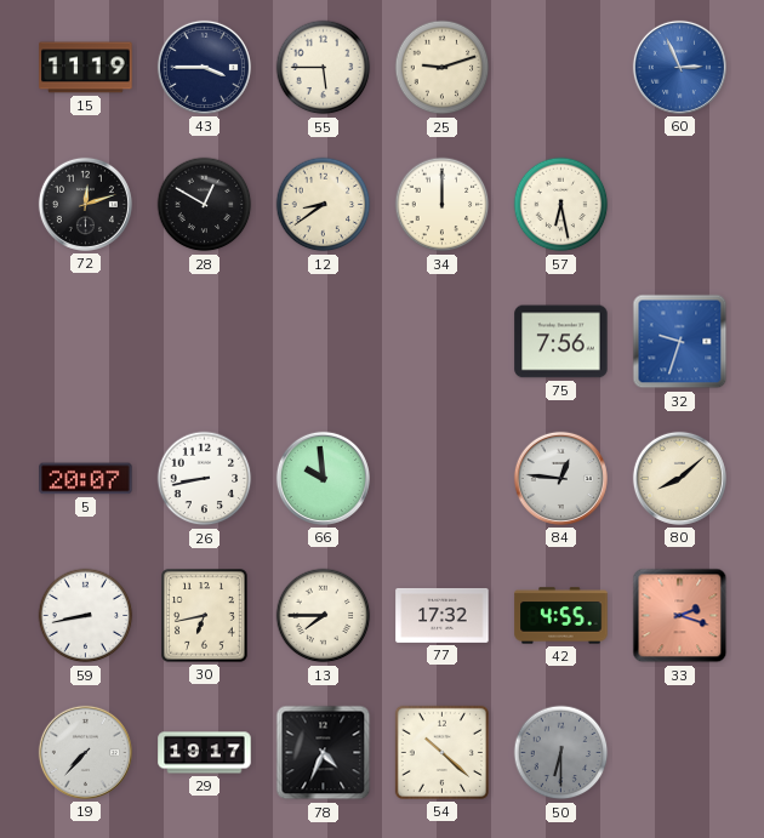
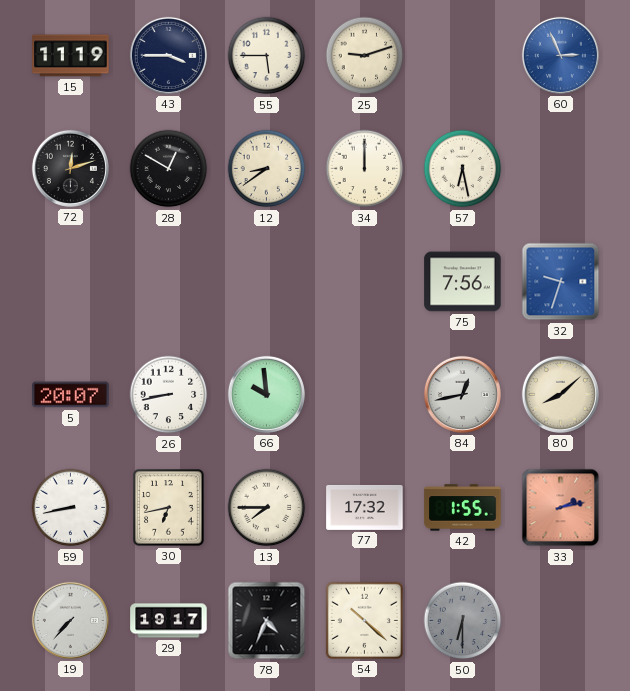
84: 12:46 -> 12:43 (462, 394)
42: 4:55 -> 1:55 (463, 508)
33: 2:18 -> 2:13 (561, 508)
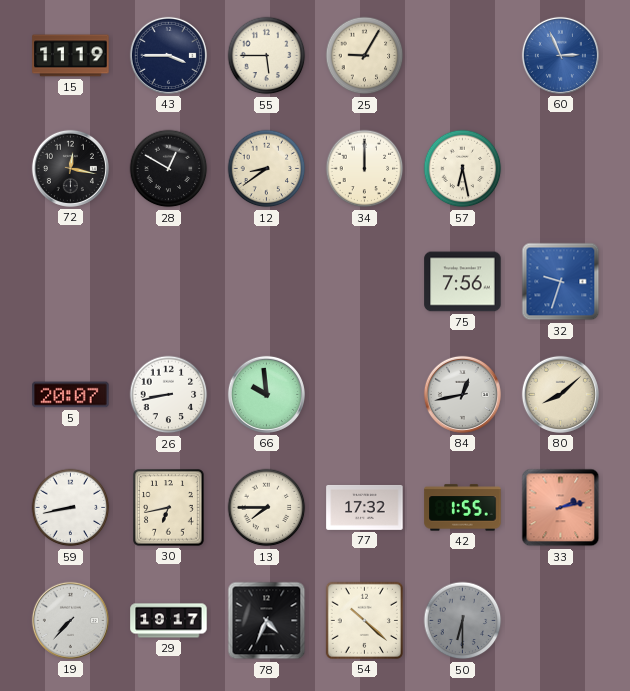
25: 9:12 -> 9:05 (365, 56)
72: 12:12 -> 12:17 (70, 168)
